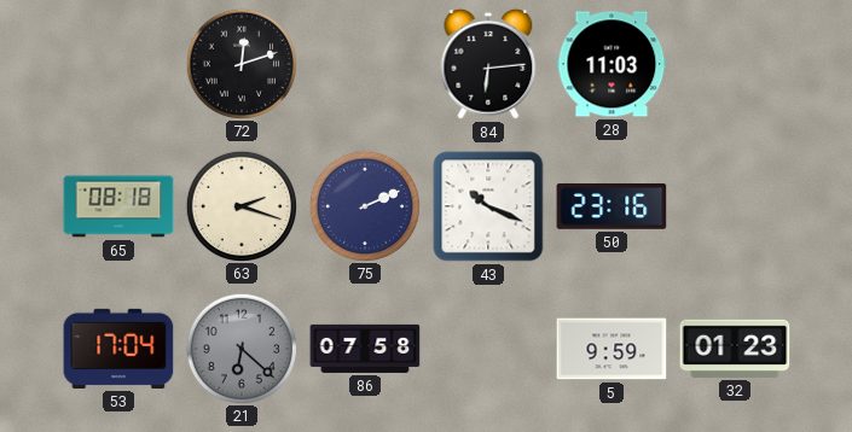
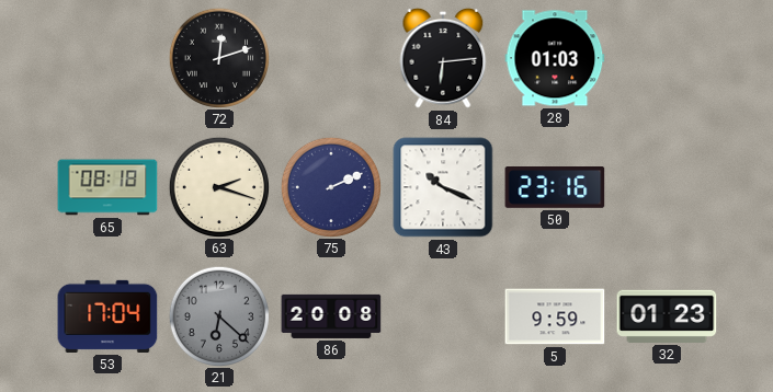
28: 11:03 -> 01:03 (555, 58)
86: 07:58 -> 20:08 (331, 316)
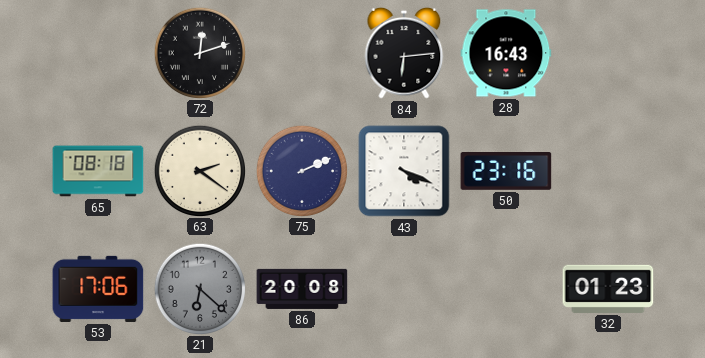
28: 01:03 -> 16:43 (506, 53)
63: 2:18 -> 2:21 (199, 170)
43: 10:19 -> 4:19 (404, 171)
53: 17:04 -> 17:06 (98, 289)
5: 9:59 -> none (555, 316)
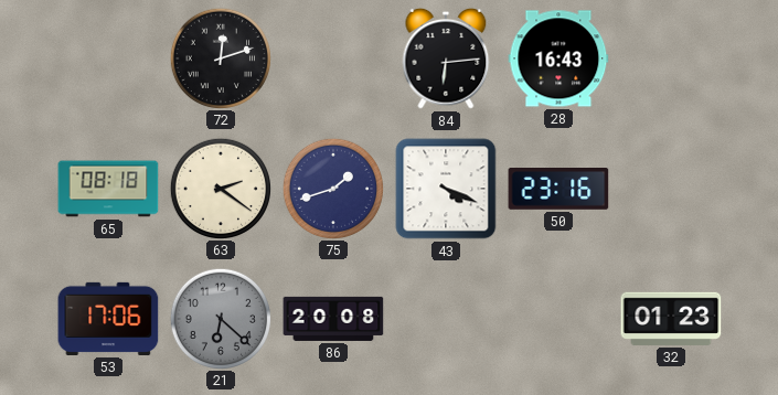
75: 2:11 -> 1:42 (332, 188)
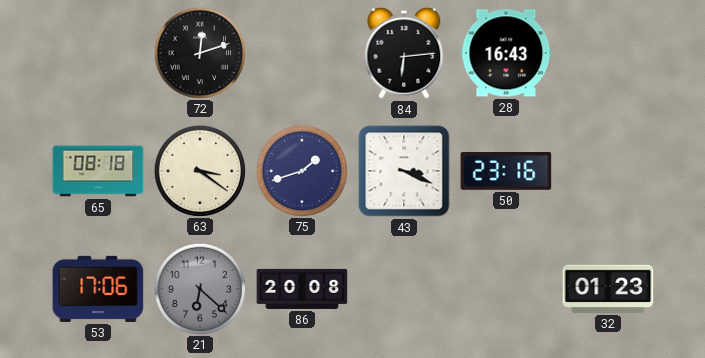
63: 2:21 -> 3:21 (199, 170)
43: 4:19 -> 3:19 (404, 171)
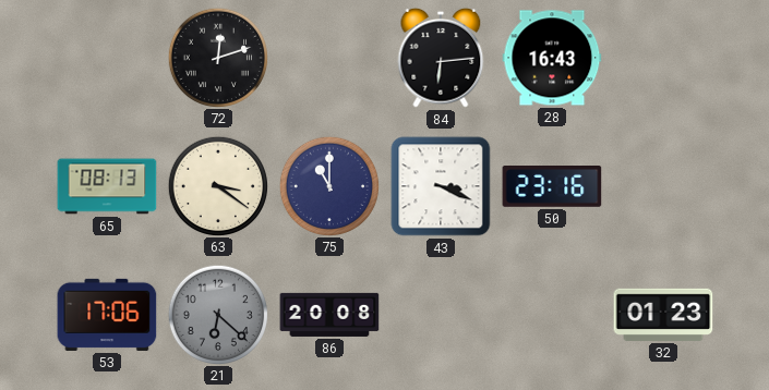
65: 08:18 -> 08:13 (107, 186)
75: 1:42 -> 11:00 (328, 185)
